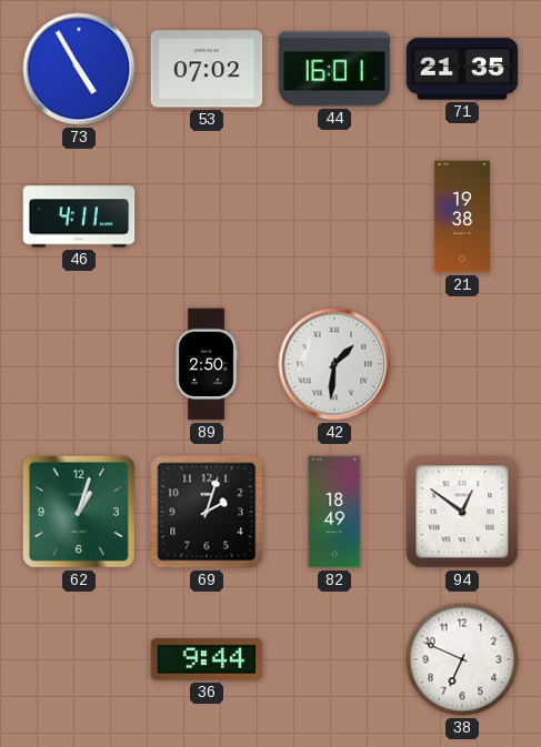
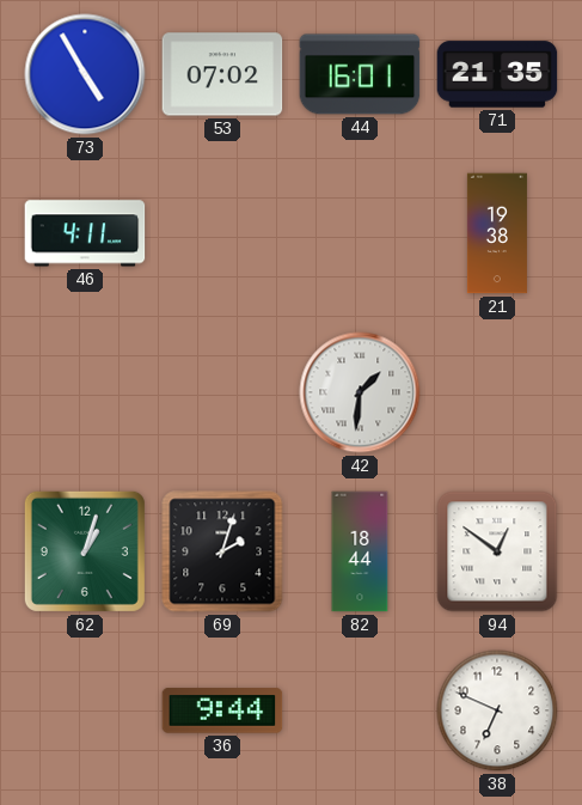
89: 2:50 -> none (207, 364)
82: 18:49 -> 18:44 (360, 551)
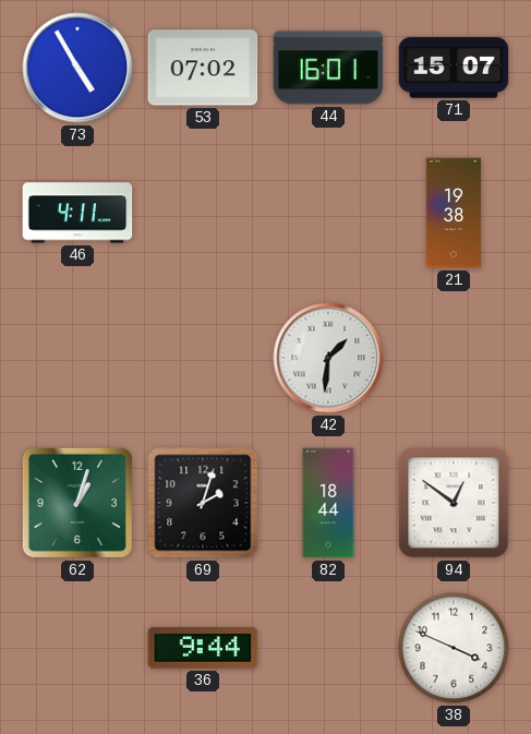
71: 21:35 -> 15:07 (454, 68)
38: 6:49 -> 3:49 (454, 648)
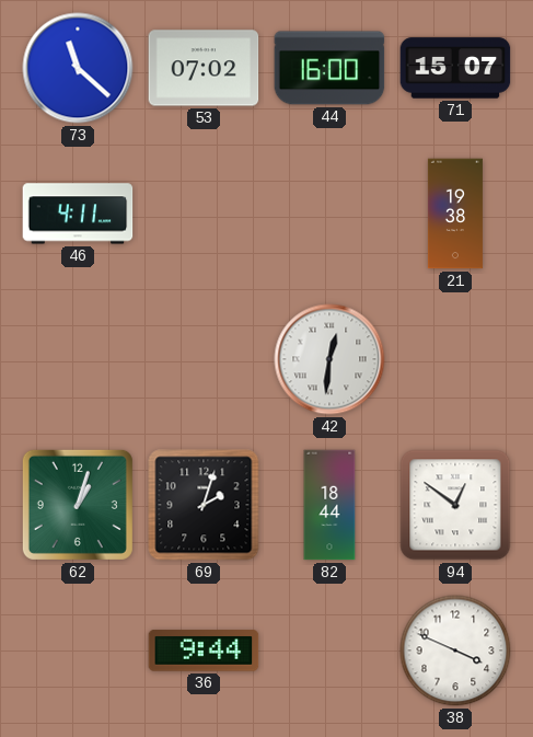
73: 4:55 -> 11:22 (78, 68)
44: 16:01 -> 16:00 (329, 68)
42: 1:31 -> 12:31 (329, 359)
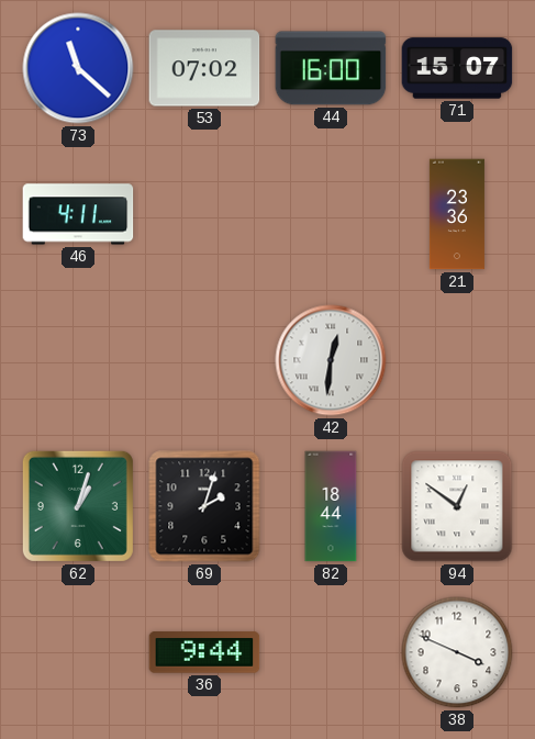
21: 19:38 -> 23:36 (457, 214)
